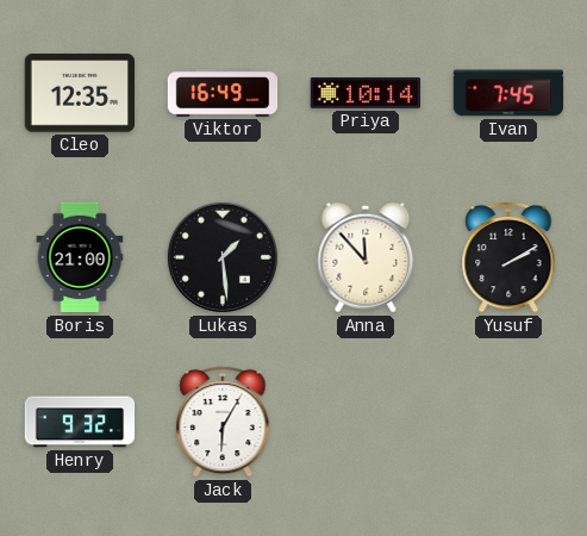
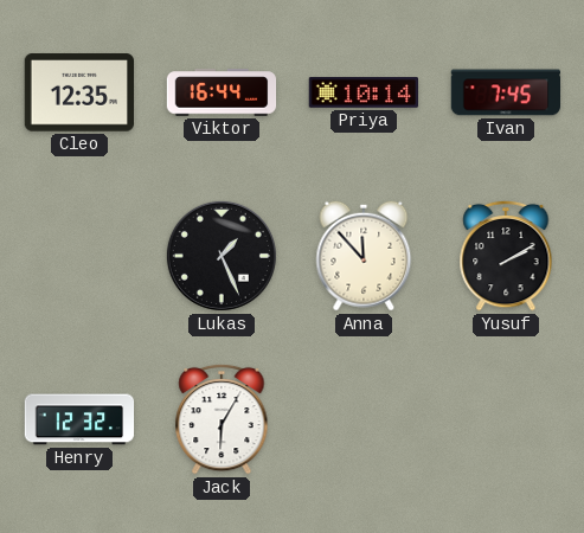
Viktor: 16:49 -> 16:44 (222, 92)
Boris: 21:00 -> none (80, 257)
Lukas: 1:29 -> 1:26 (222, 256)
Henry: 9:32 -> 12:32 (79, 419)
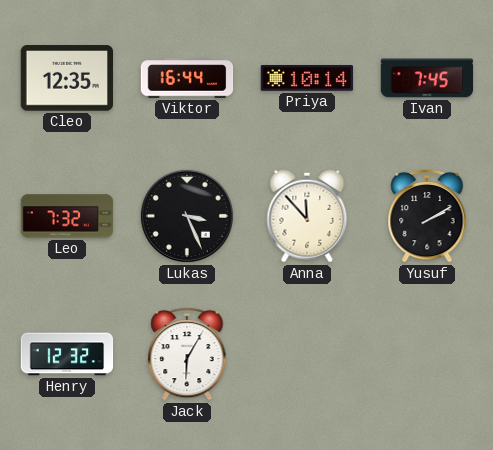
Leo: none -> 7:32 (67, 216)
Lukas: 1:26 -> 3:26 (187, 216)
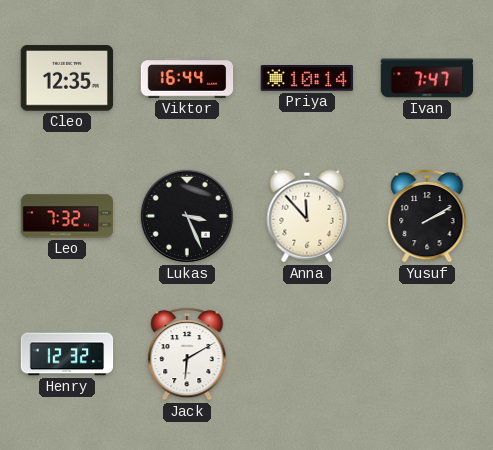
Ivan: 7:45 -> 7:47 (427, 78)
Jack: 6:05 -> 6:10 (187, 354)
